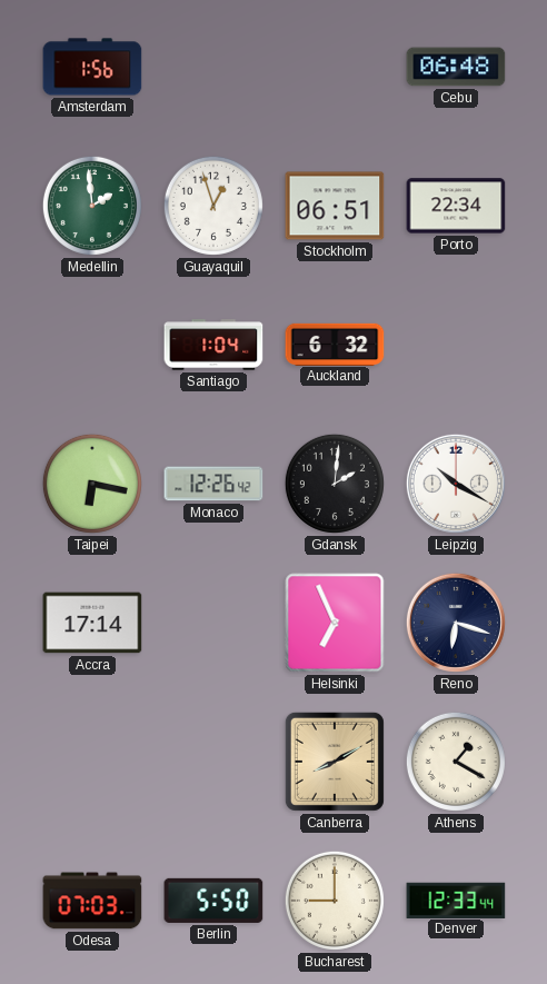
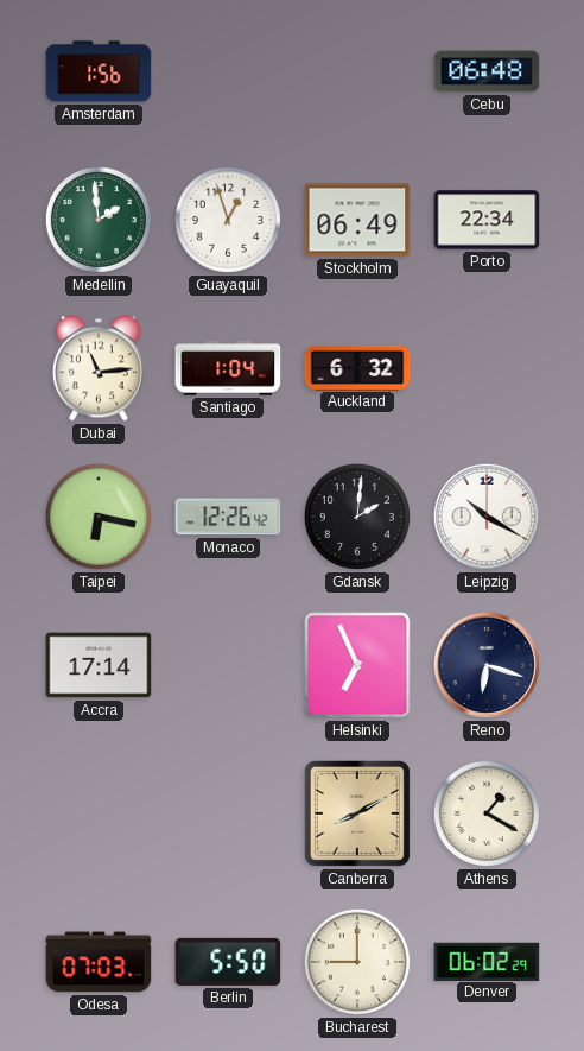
Stockholm: 06:51 -> 06:49 (357, 220)
Dubai: none -> 11:14 (99, 368)
Denver: 12:33 -> 06:02 (487, 961)
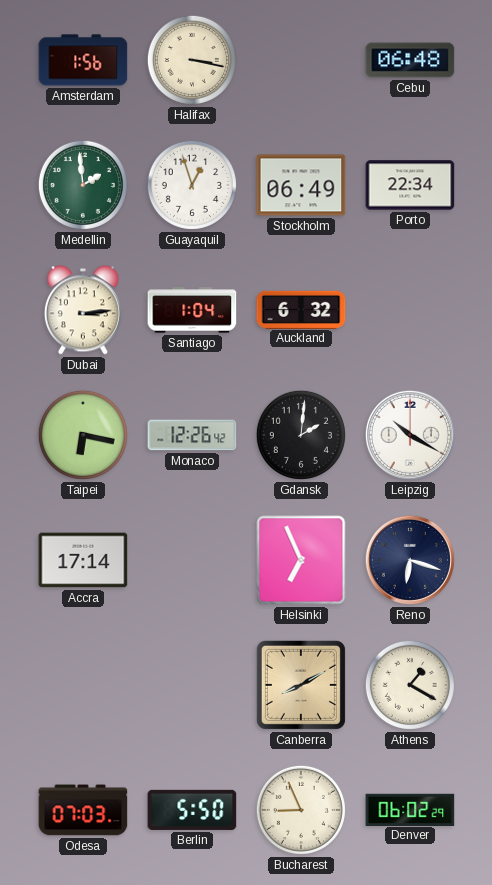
Halifax: none -> 3:17 (192, 60)
Dubai: 11:14 -> 3:14 (83, 310)
Bucharest: 9:00 -> 8:56 (301, 810)
